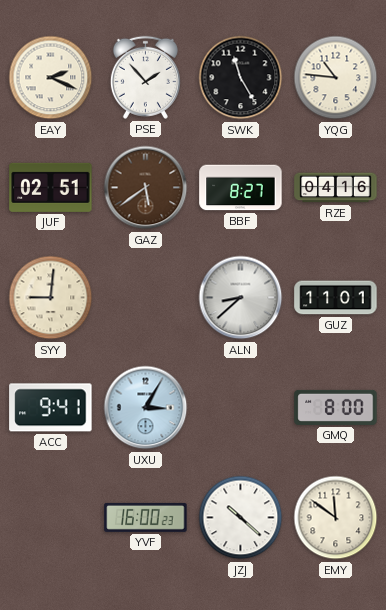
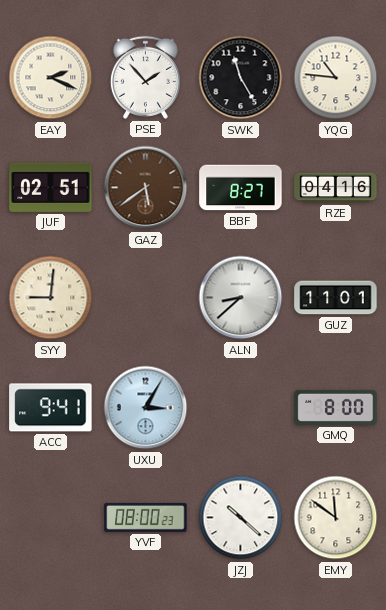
YVF: 16:00 -> 08:00 (146, 517)
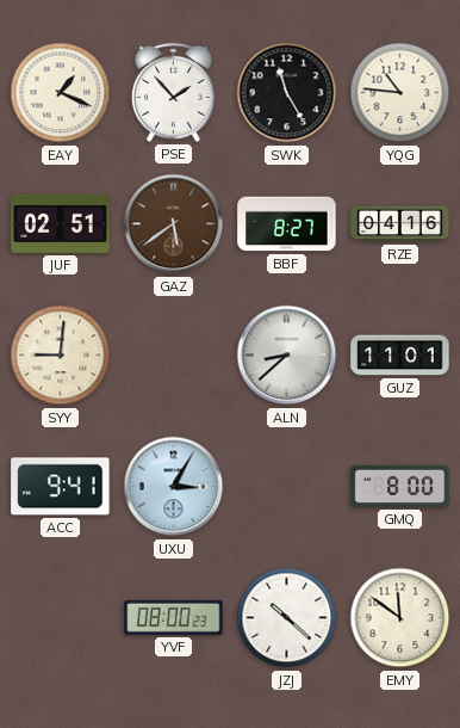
EAY: 2:19 -> 1:19 (61, 93)
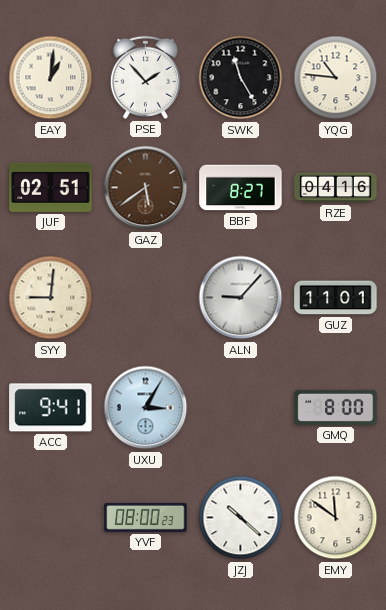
EAY: 1:19 -> 1:01 (51, 78)
ALN: 8:38 -> 9:07 (241, 298)
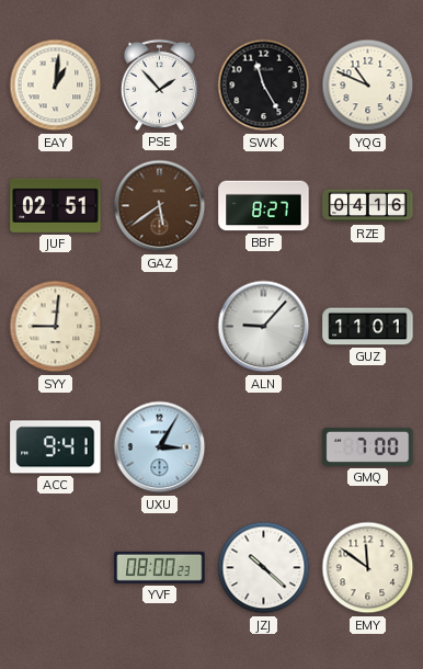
YQG: 10:46 -> 10:49 (368, 86)
GMQ: 8:00 -> 7:00 (368, 446)
